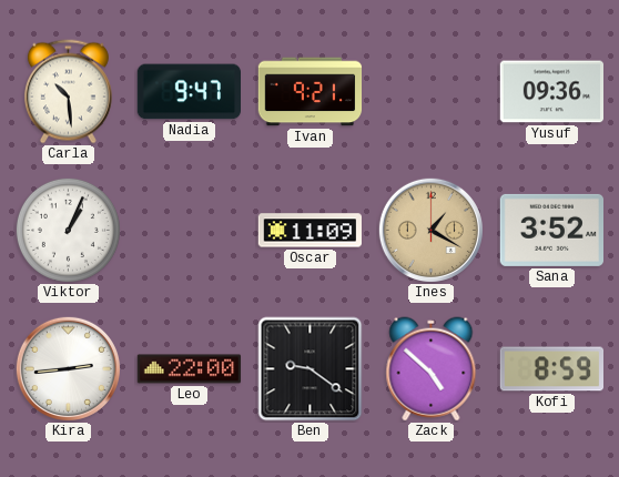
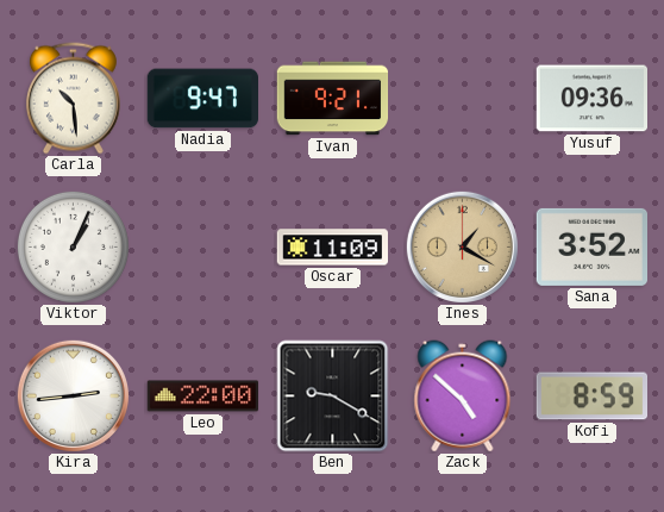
Ben: 9:21 -> 9:20 (333, 397)
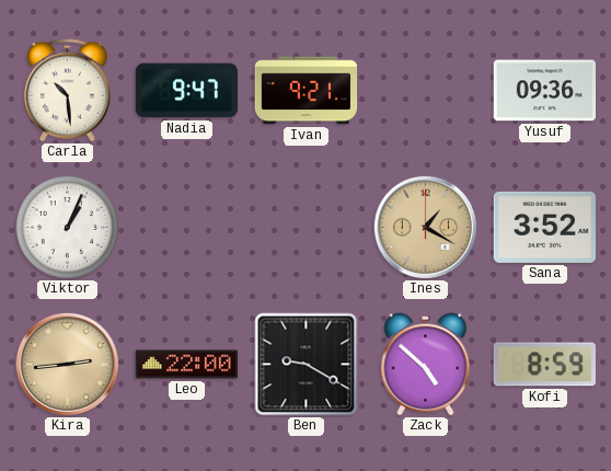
Oscar: 11:09 -> none (332, 248)
Kira dial: white -> champagne (67, 364)
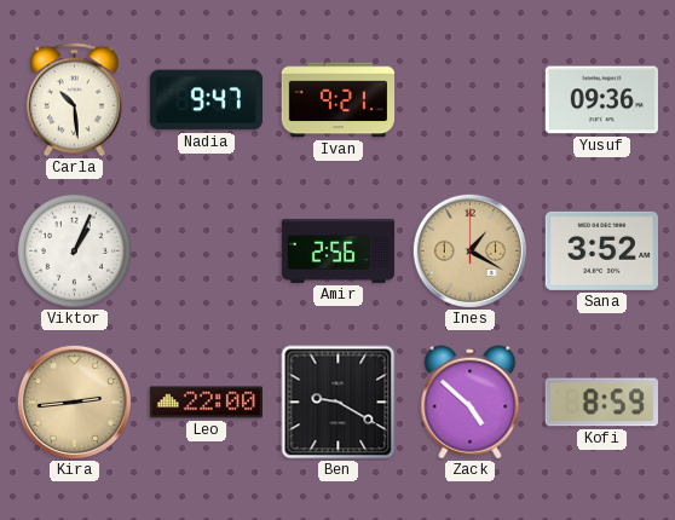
Amir: none -> 2:56 (339, 250)
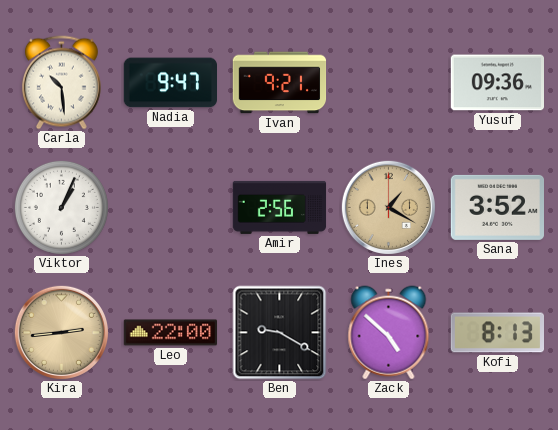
Kofi: 8:59 -> 8:13 (497, 333)
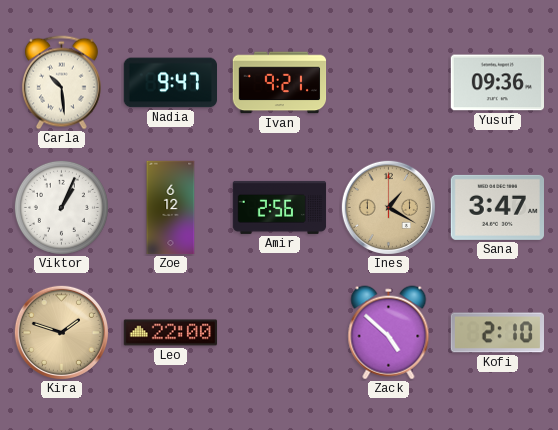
Zoe: none -> 6:12 (171, 208)
Sana: 3:52 -> 3:47 (497, 207)
Kira: 2:44 -> 1:48 (61, 332)
Ben: 9:20 -> none (280, 333)
Kofi: 8:13 -> 2:10 (497, 333)
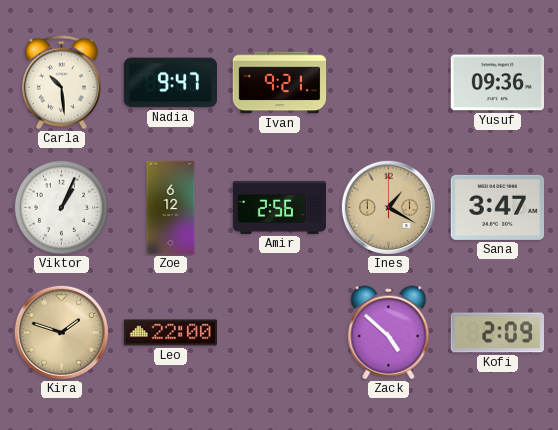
Kofi: 2:10 -> 2:09 (497, 333)
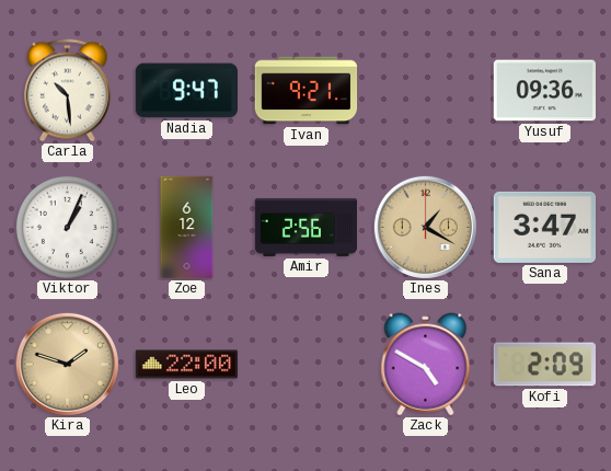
Zack: 4:52 -> 4:50 (426, 365)
